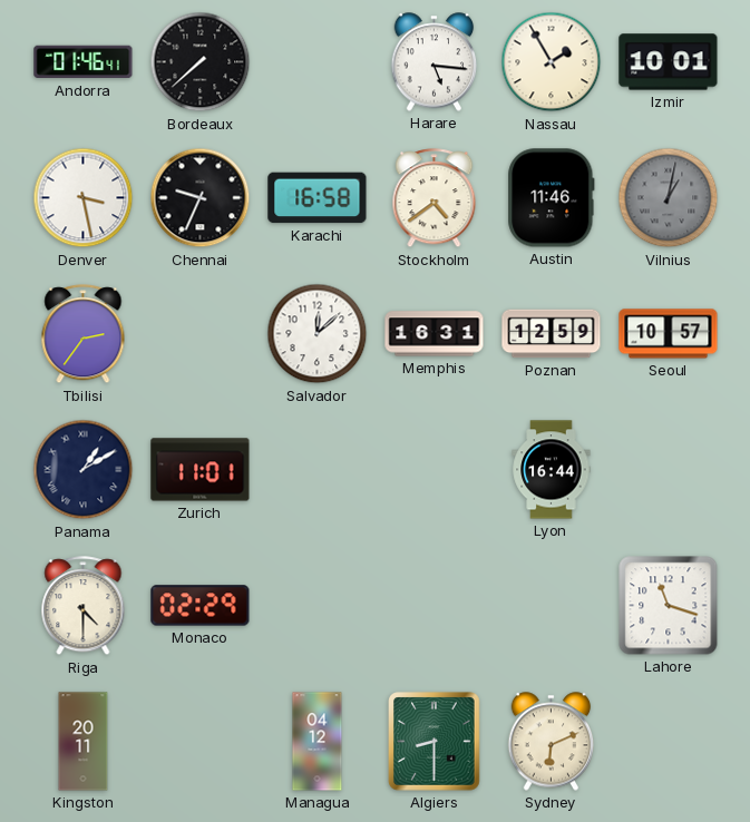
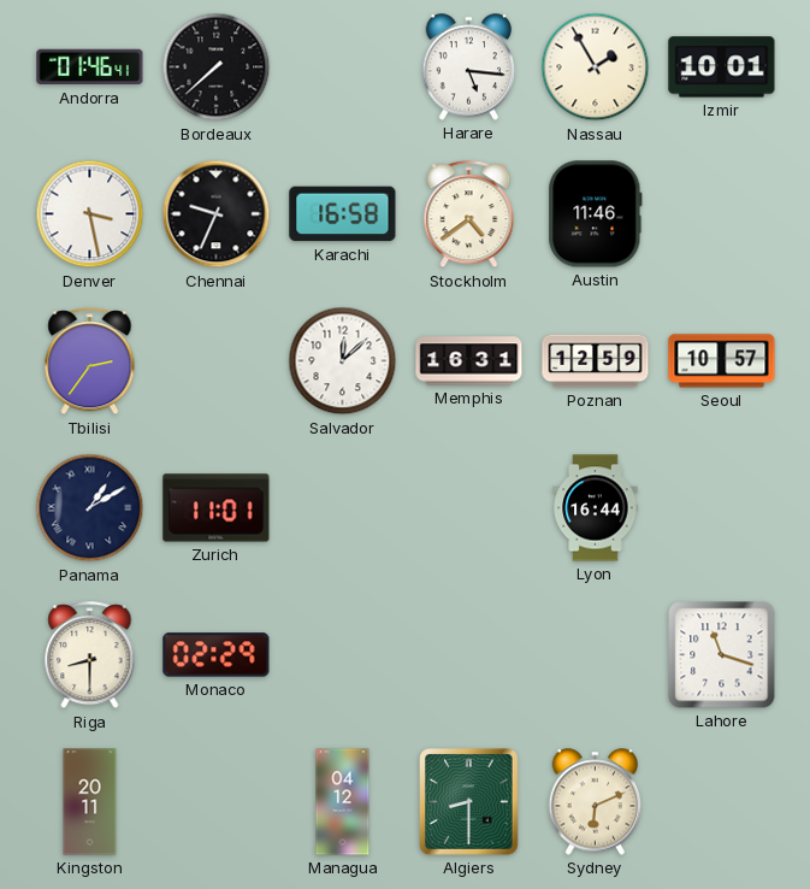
Vilnius: 1:02 -> none (669, 198)
Riga: 4:30 -> 8:30 (90, 655)
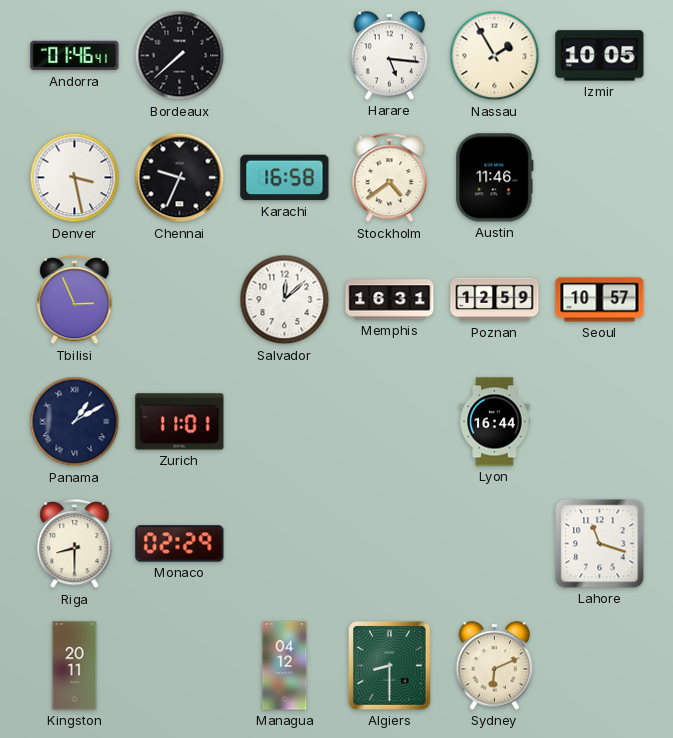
Izmir: 10:01 -> 10:05 (600, 56)
Tbilisi: 2:36 -> 2:56 (75, 300)
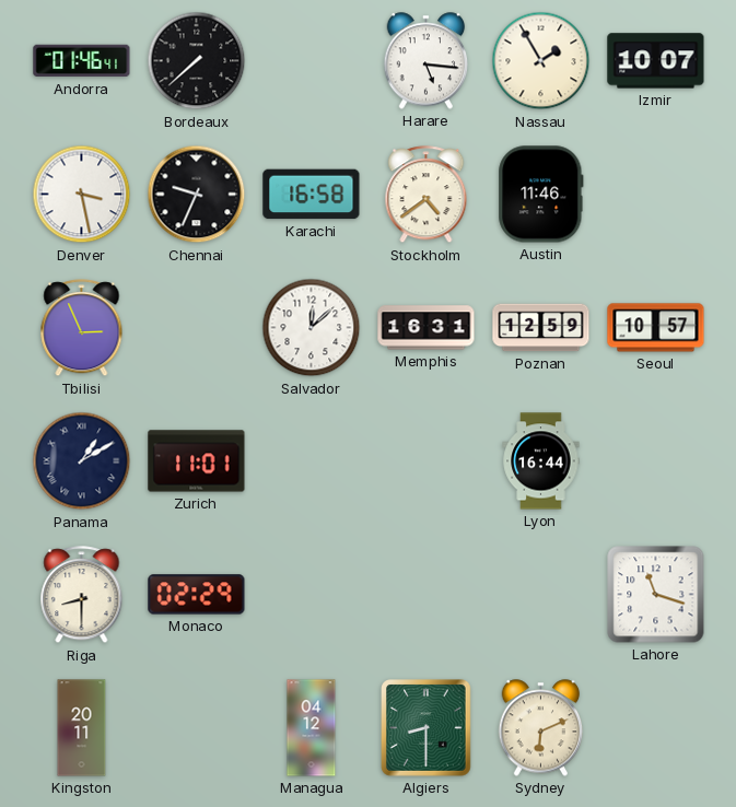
Izmir: 10:05 -> 10:07 (656, 61)
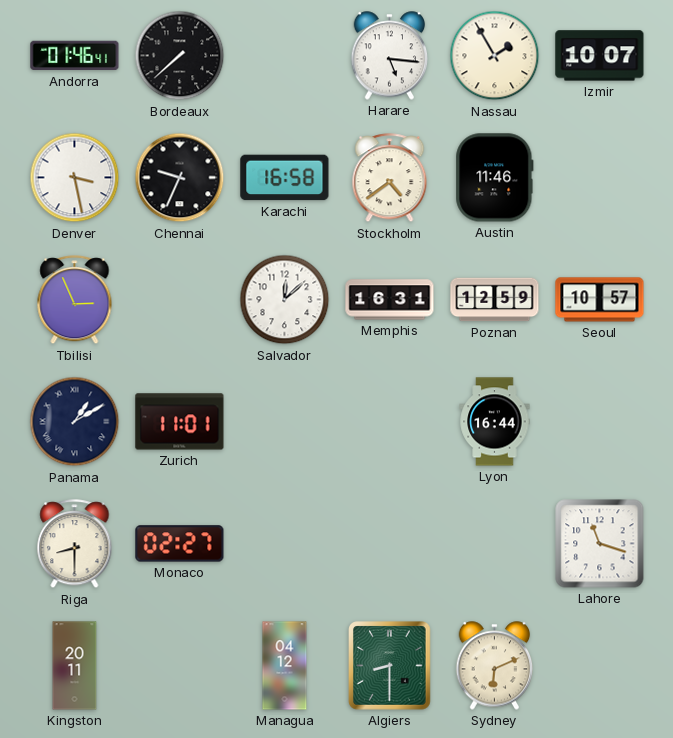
Monaco: 02:29 -> 02:27 (180, 544)
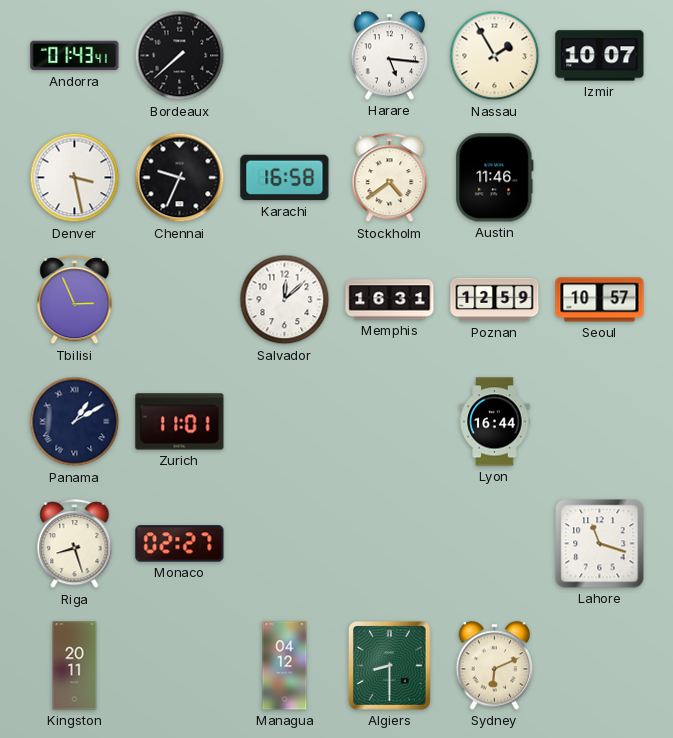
Andorra: 01:46 -> 01:43 (75, 56)
Riga: 8:30 -> 8:27 (75, 544)
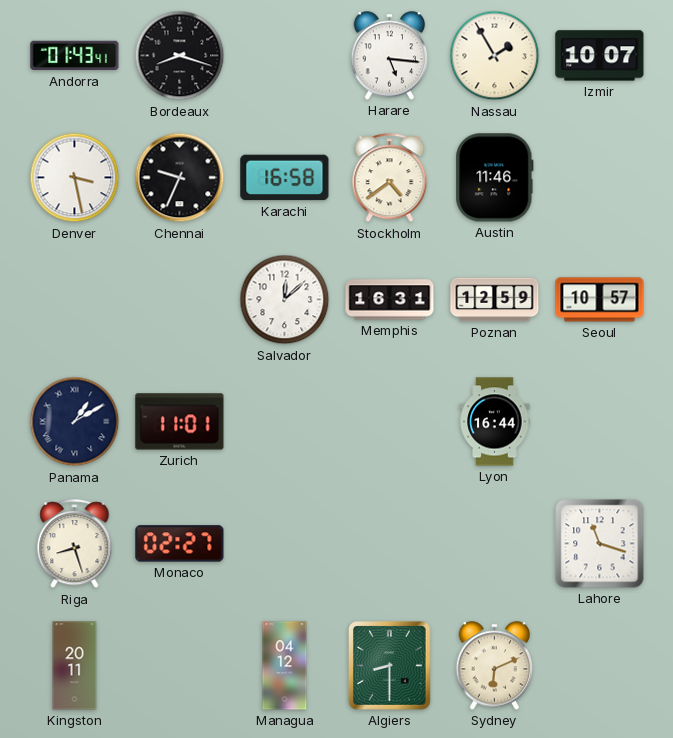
Bordeaux: 7:38 -> 8:18 (180, 56)
Tbilisi: 2:56 -> none (75, 300)
